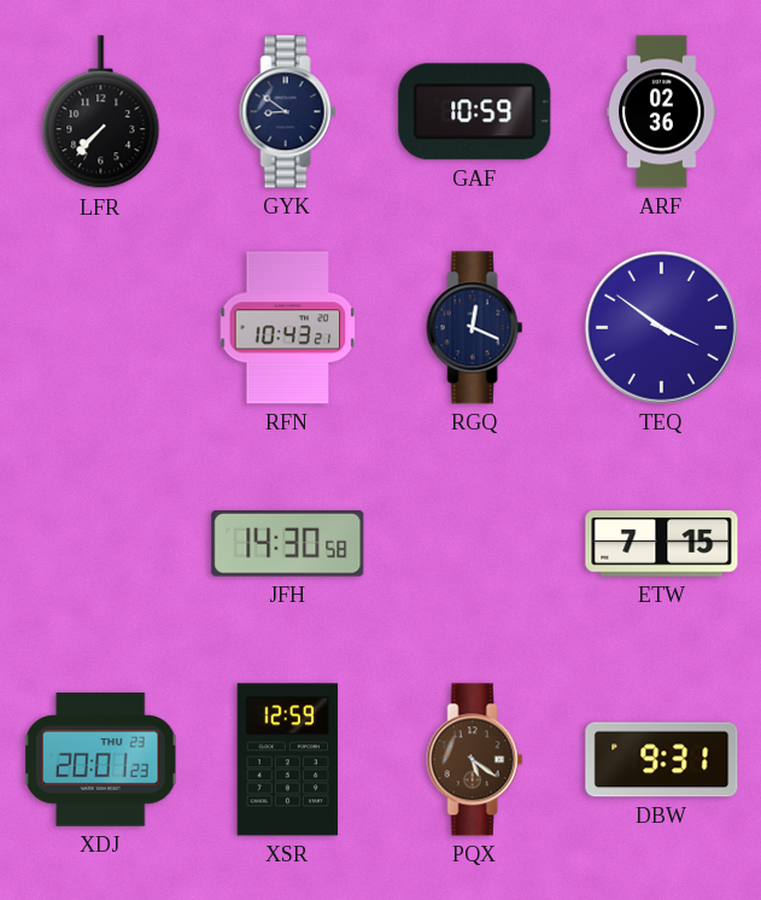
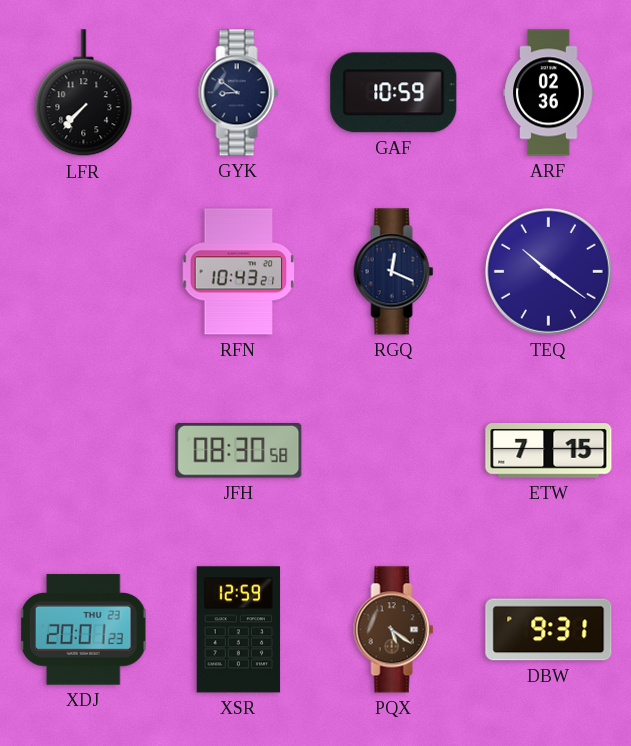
TEQ: 3:51 -> 10:21 (548, 271)
JFH: 14:30 -> 08:30 (239, 451)
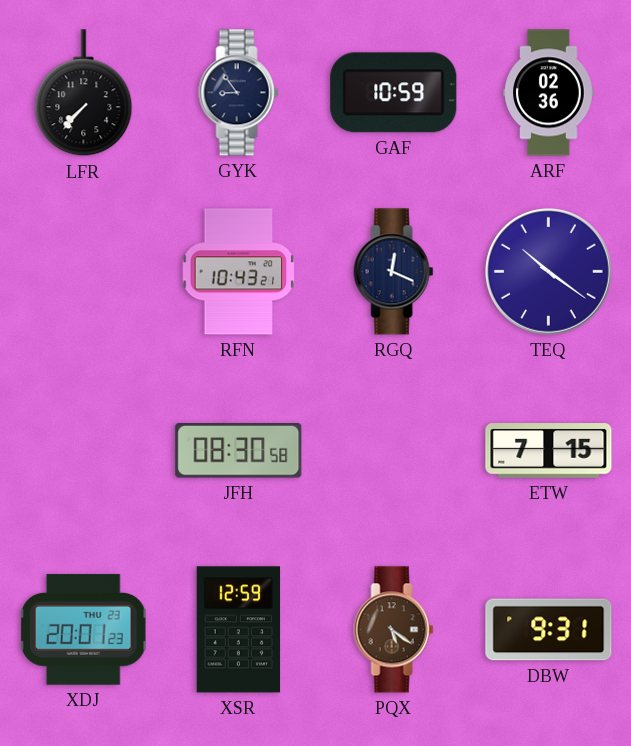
GYK: 8:51 -> 8:54 (239, 93)
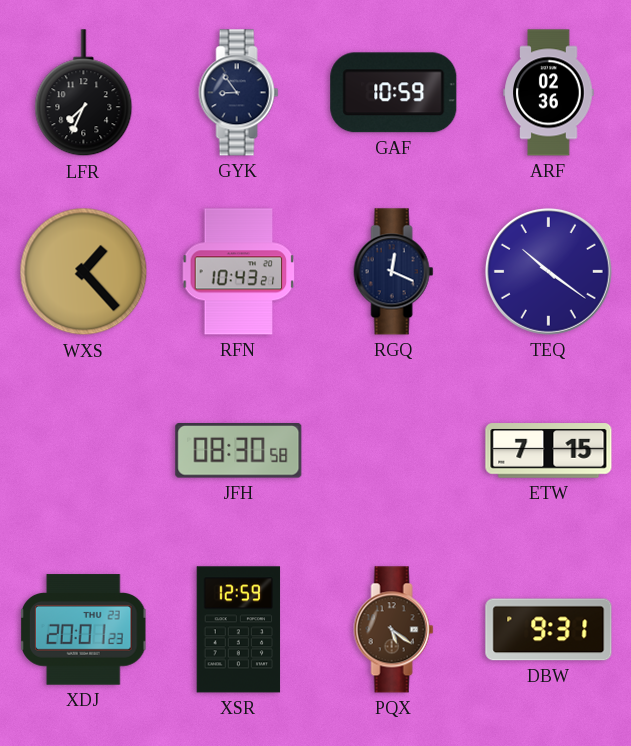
LFR: 7:37 -> 7:34 (84, 93)
WXS: none -> 1:23 (84, 272)
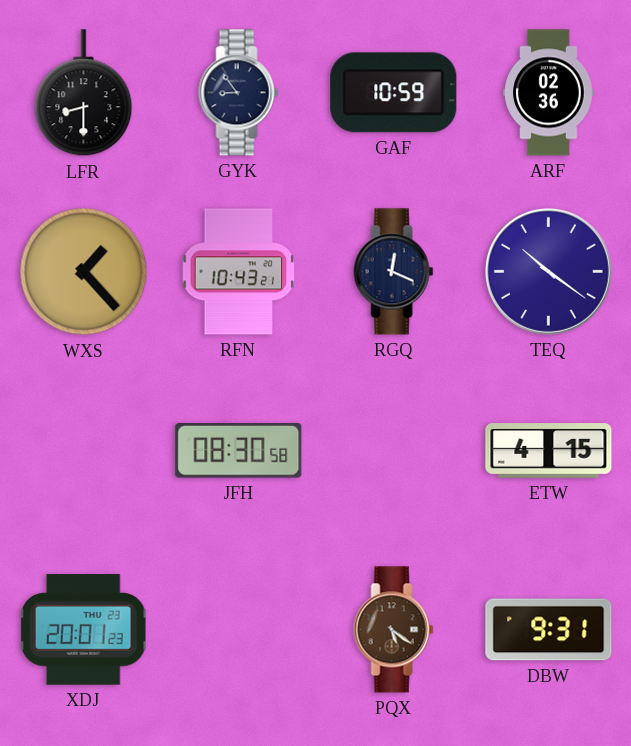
LFR: 7:34 -> 8:30 (84, 93)
ETW: 7:15 -> 4:15 (549, 451)
XSR: 12:59 -> none (239, 630)
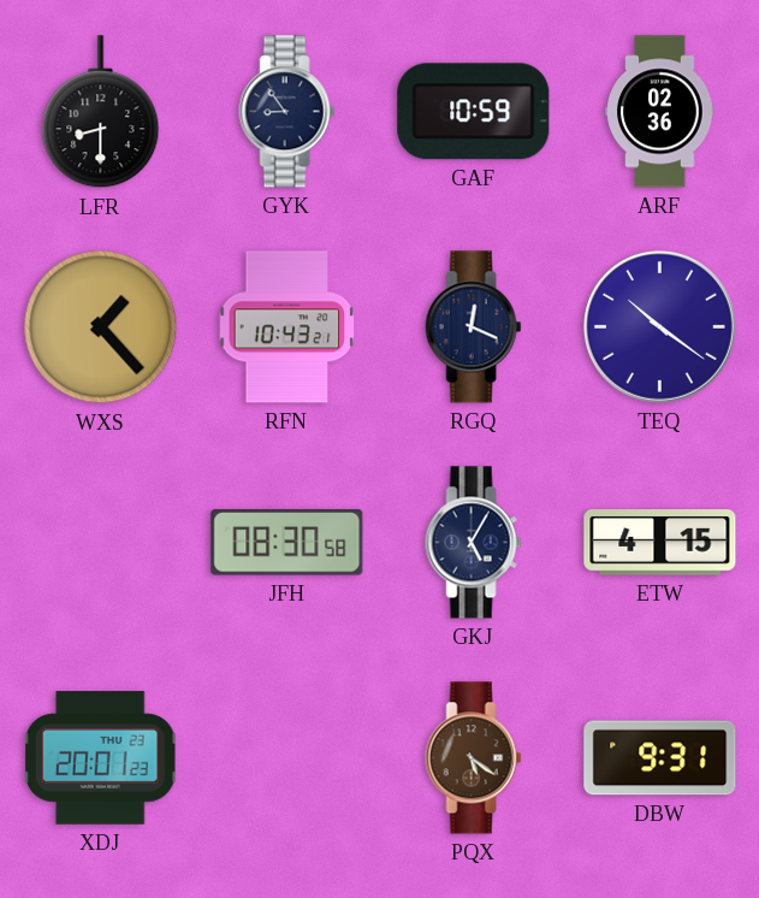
GKJ: none -> 5:05 (474, 543)
